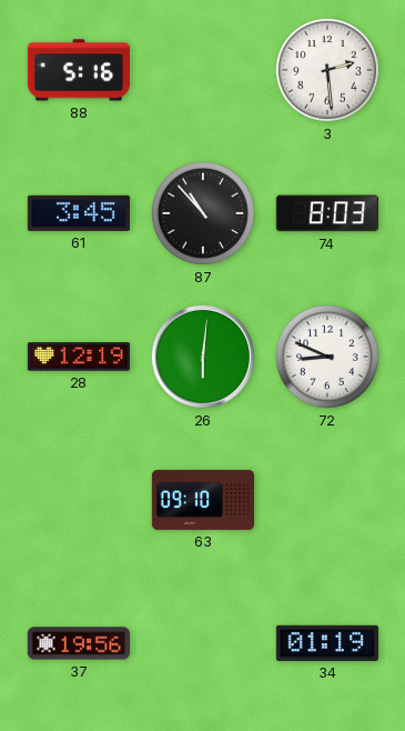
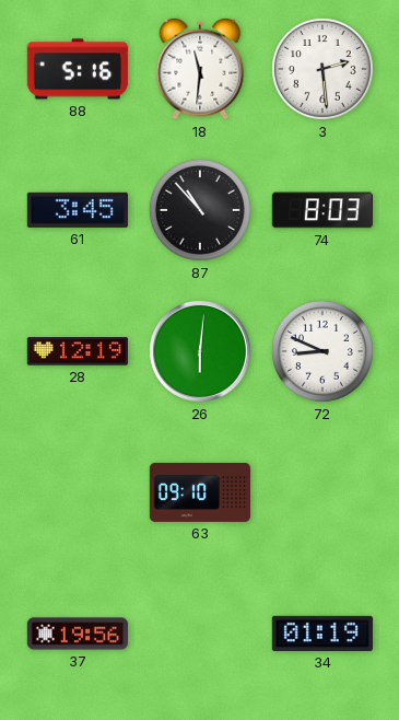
18: none -> 11:31 (200, 69)
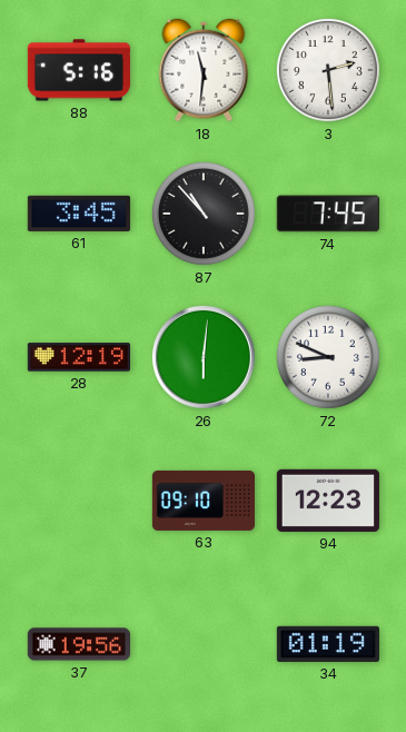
74: 8:03 -> 7:45 (328, 214)
94: none -> 12:23 (328, 501)
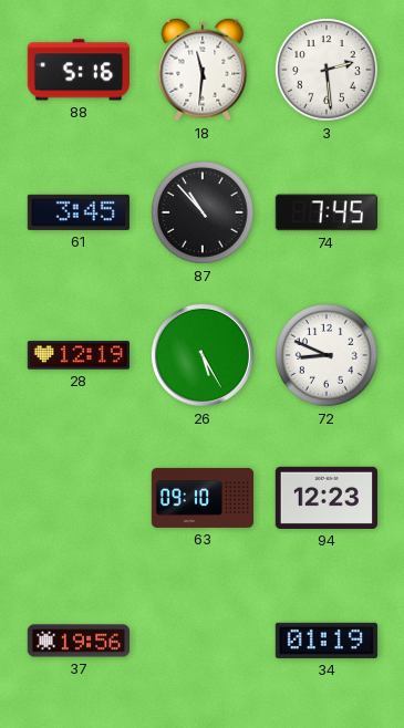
26: 6:01 -> 5:25 (203, 355)
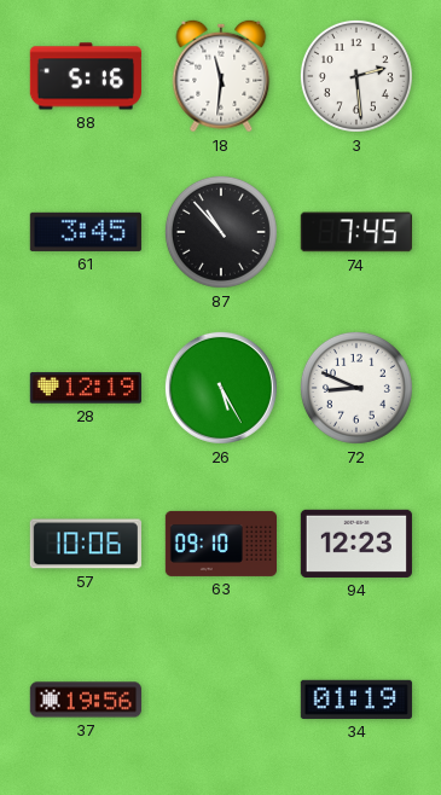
57: none -> 10:06 (85, 544)
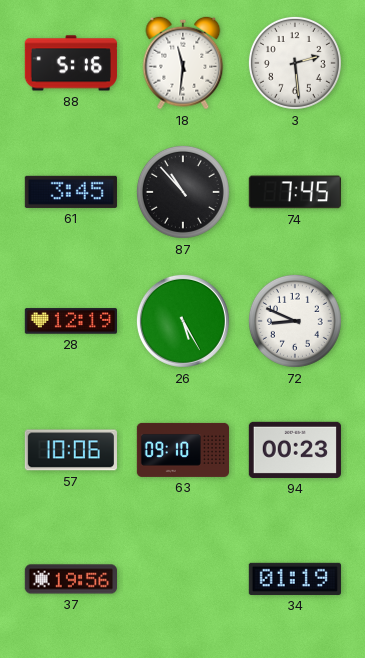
94: 12:23 -> 00:23 (295, 450)
